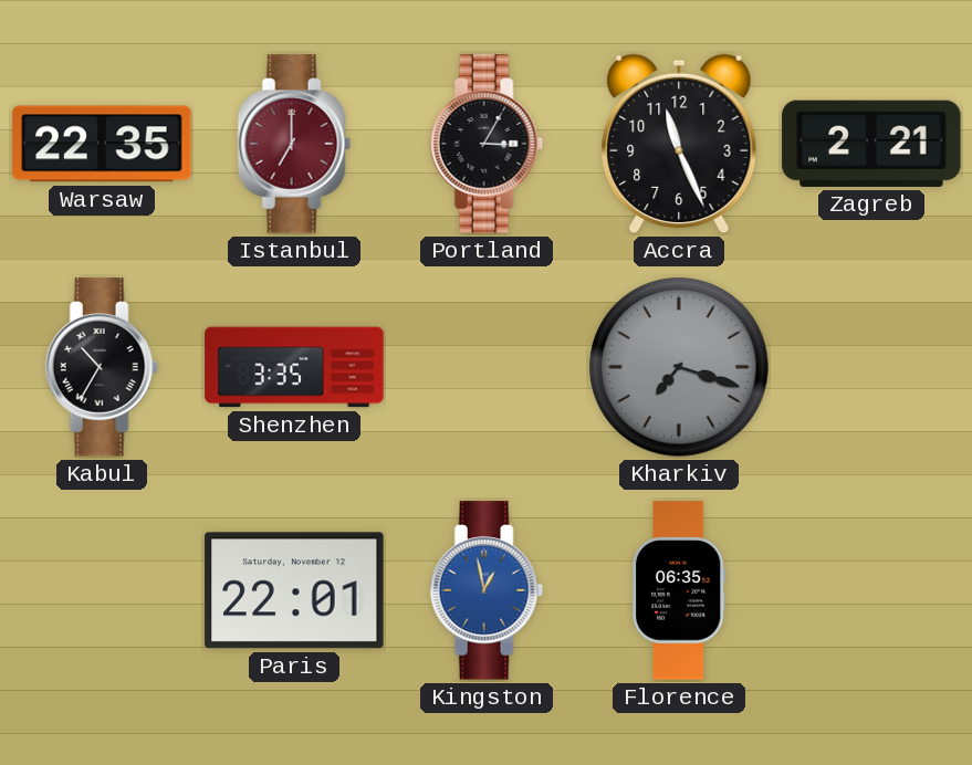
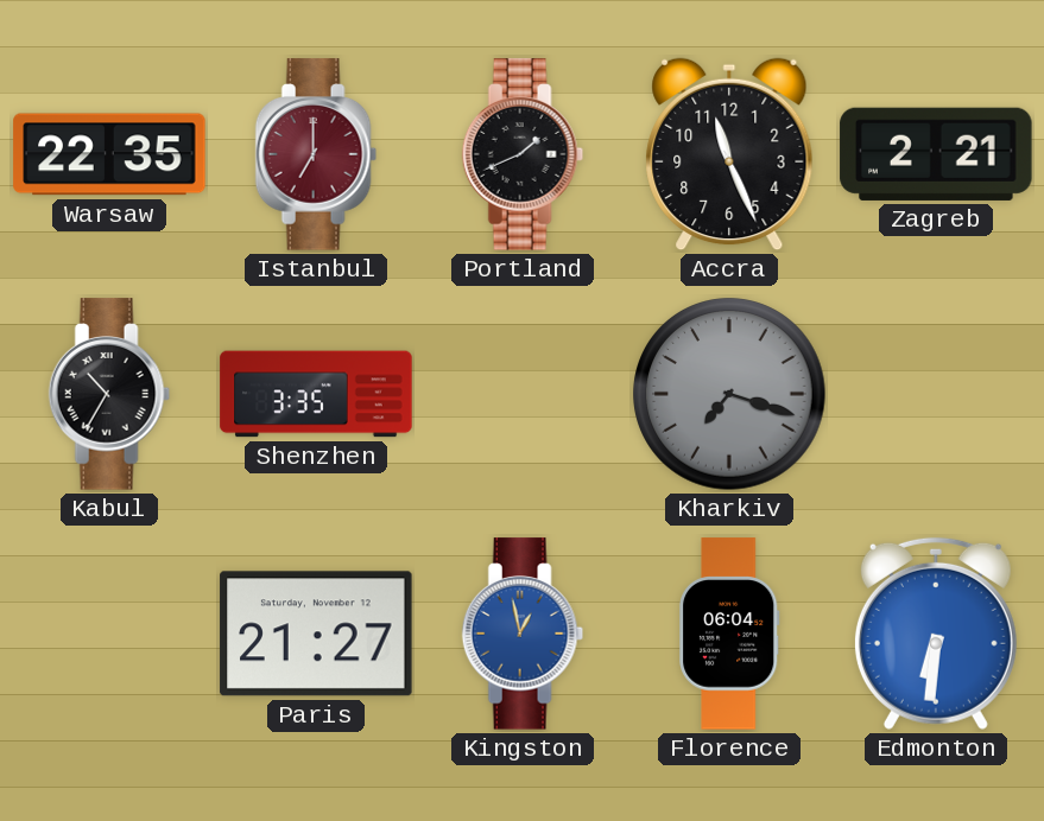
Portland: 3:05 -> 1:41 (523, 154)
Paris: 22:01 -> 21:27 (316, 634)
Florence: 06:35 -> 06:04 (729, 634)
Edmonton: none -> 6:31 (936, 634)
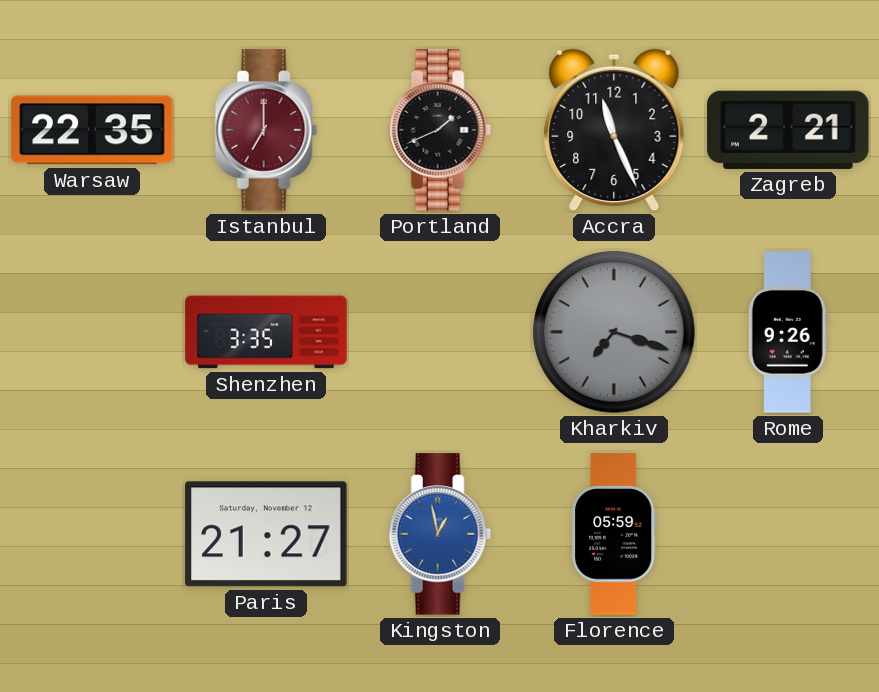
Kabul: 10:35 -> none (109, 394)
Rome: none -> 9:26 (788, 332)
Florence: 06:04 -> 05:59 (614, 534)
Edmonton: 6:31 -> none (936, 634)
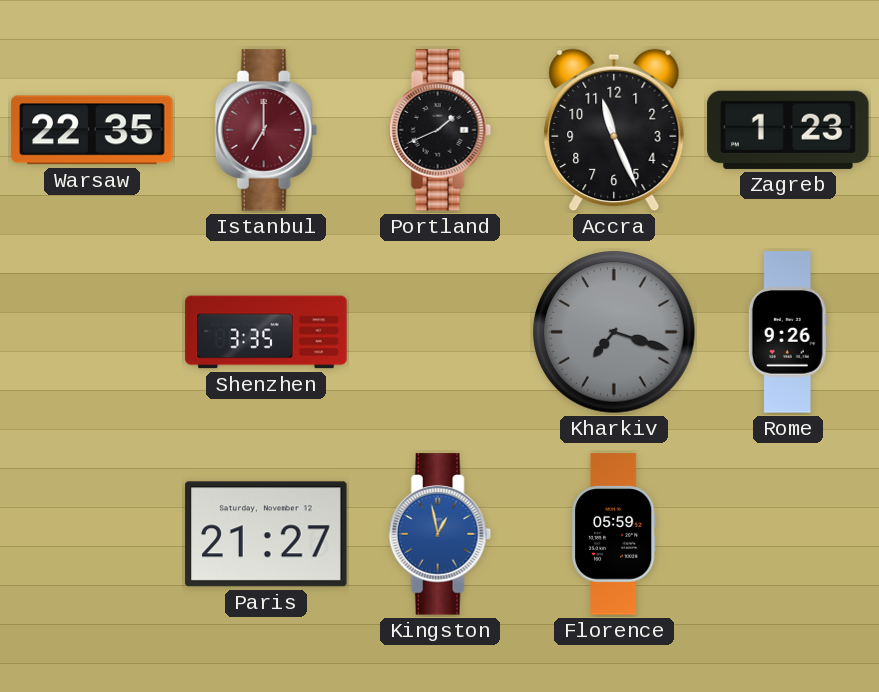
Zagreb: 2:21 -> 1:23 (788, 130)
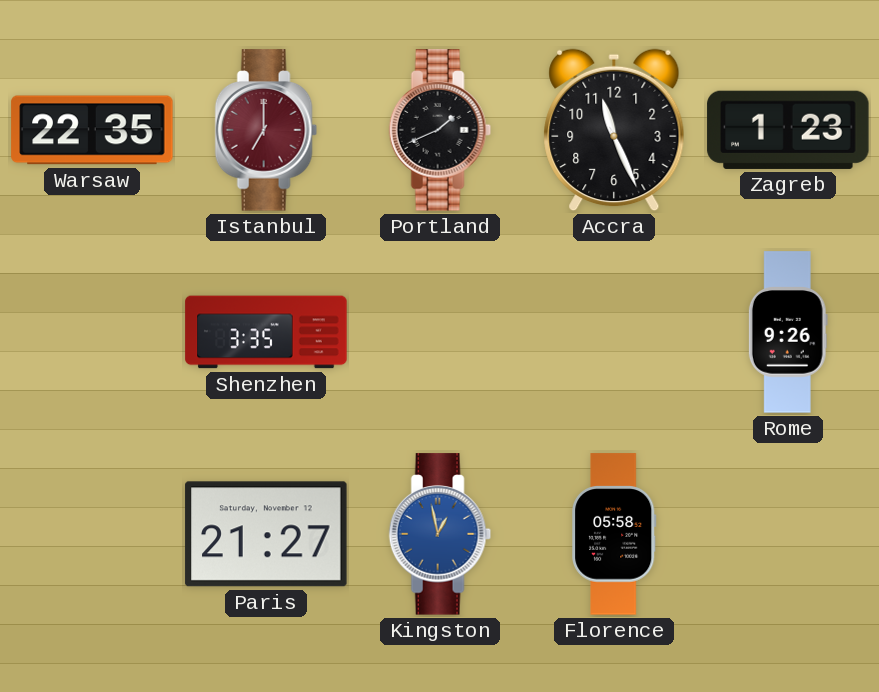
Kharkiv: 7:18 -> none (614, 332)
Florence: 05:59 -> 05:58 (614, 534)
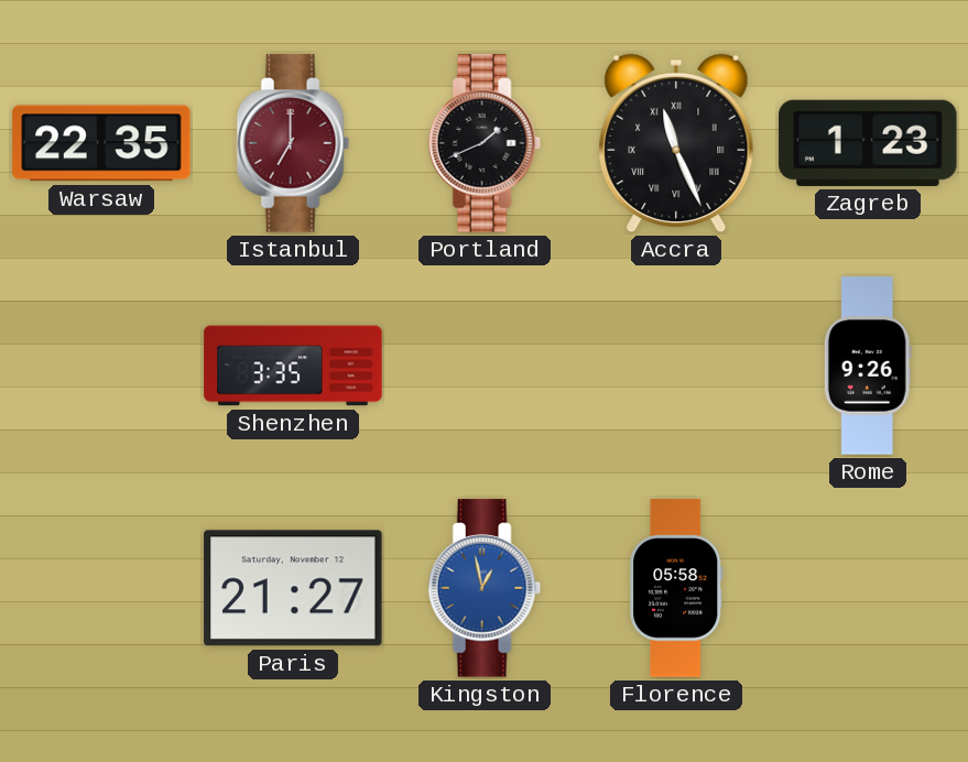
Accra numerals: Arabic -> Roman (676, 143)
